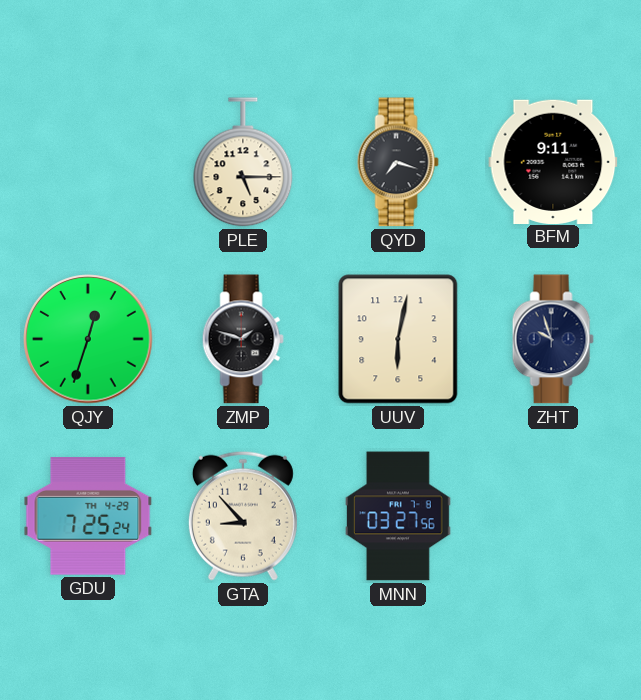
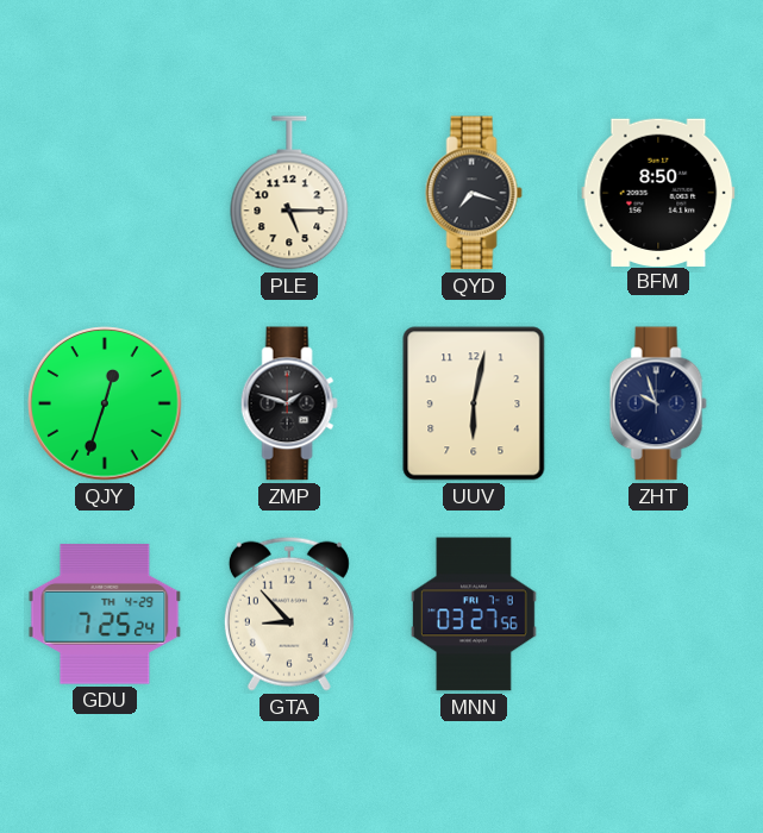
BFM: 9:11 -> 8:50 (658, 192)
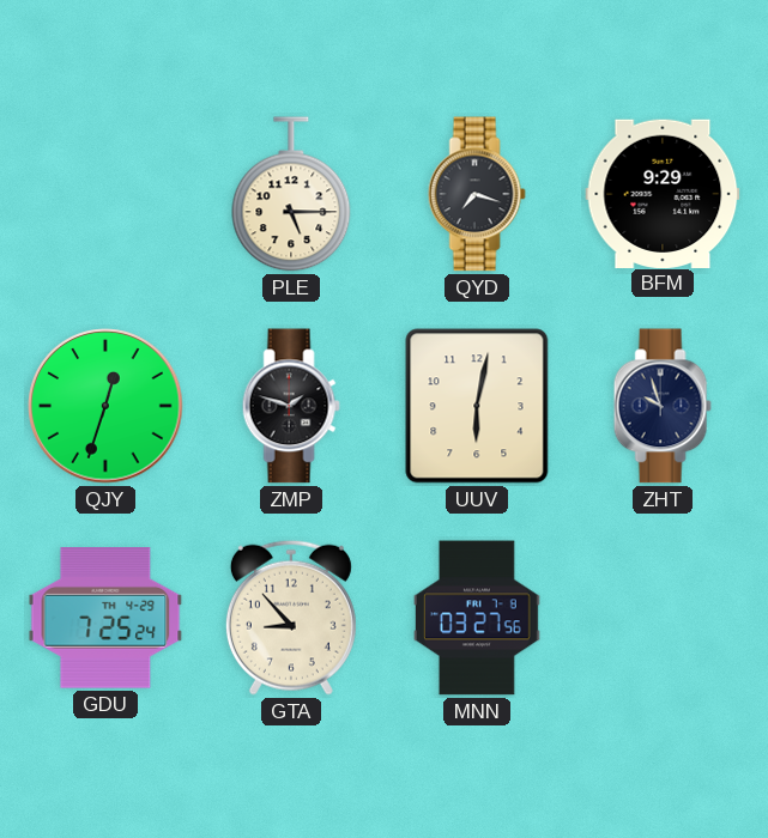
BFM: 8:50 -> 9:29 (663, 193)
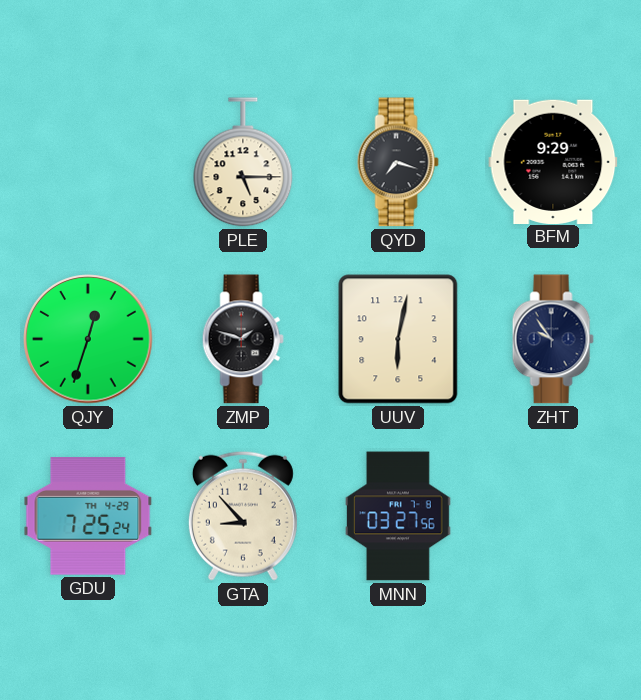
ZHT: 9:57 -> 9:54 (553, 339)
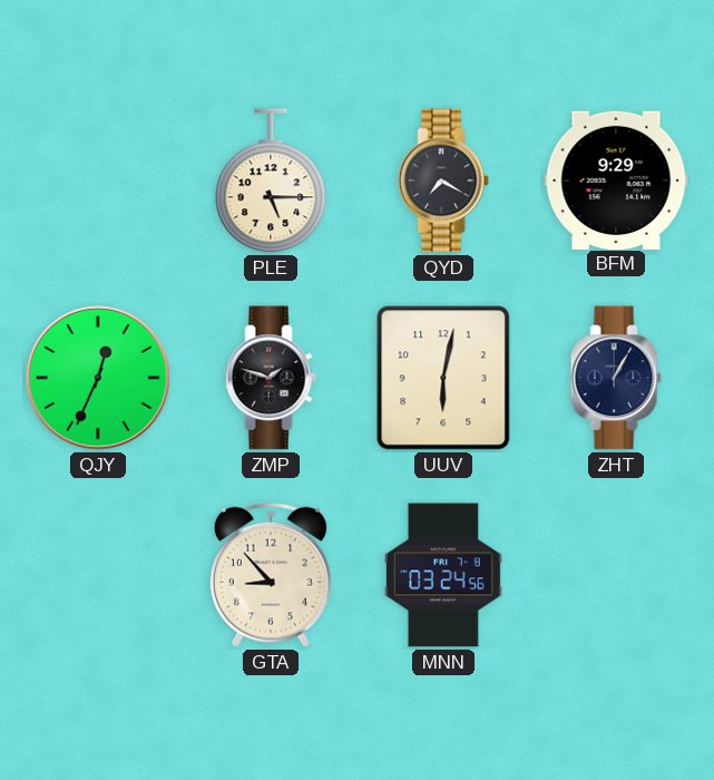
QYD: 7:18 -> 7:20 (443, 181)
QJY: 12:33 -> 12:34 (98, 378)
ZHT: 9:54 -> 1:05 (616, 378)
GDU: 7:25 -> none (88, 516)
MNN: 03:27 -> 03:24 (443, 575)
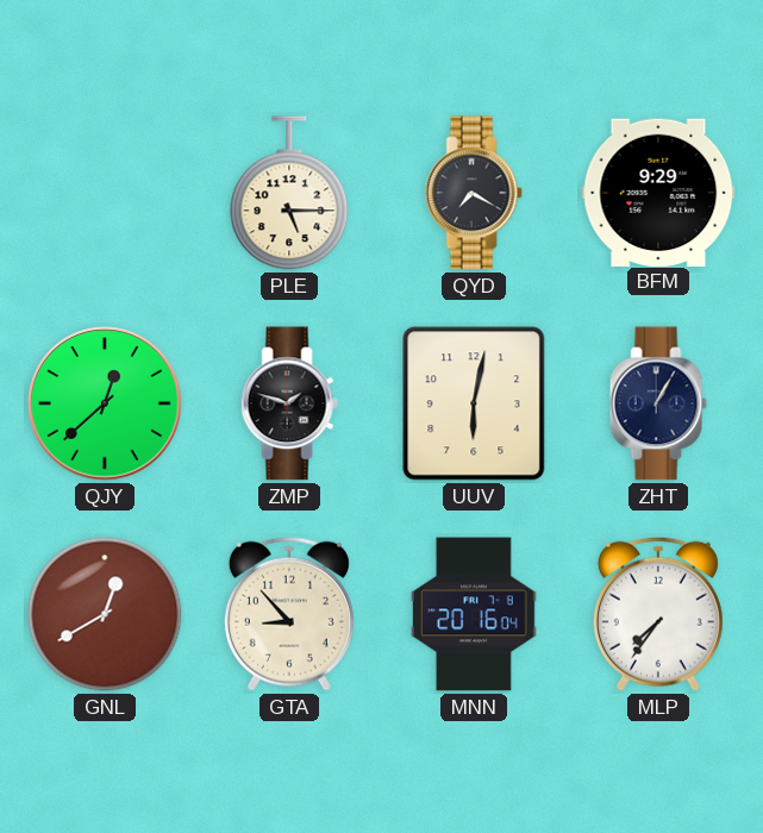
QJY: 12:34 -> 12:38 (105, 403)
GNL: none -> 12:40 (105, 614)
MNN: 03:24 -> 20:16 (474, 614)
MLP: none -> 7:36 (658, 614)
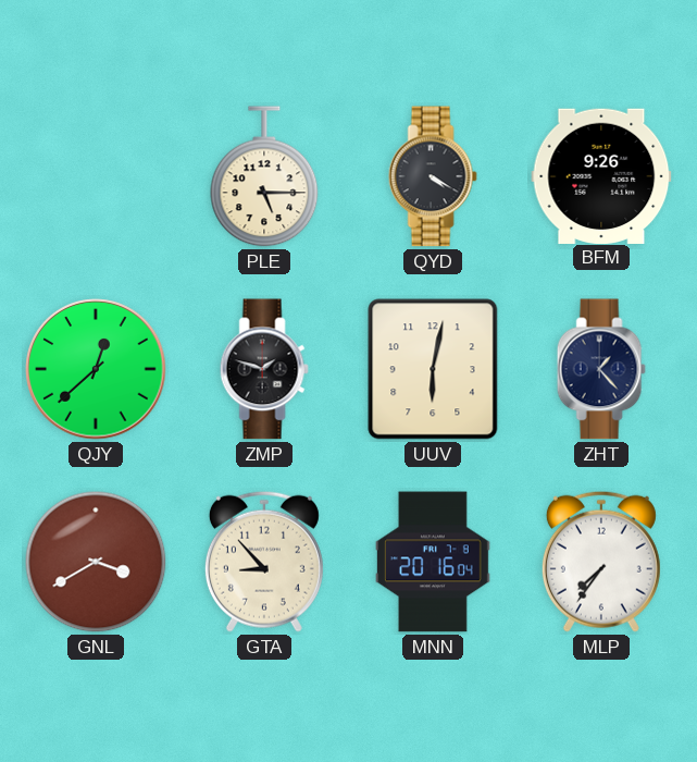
QYD: 7:20 -> 4:20 (433, 176)
BFM: 9:29 -> 9:26 (601, 175)
ZHT: 1:05 -> 1:23 (601, 369)
GNL: 12:40 -> 3:40 (96, 562)
